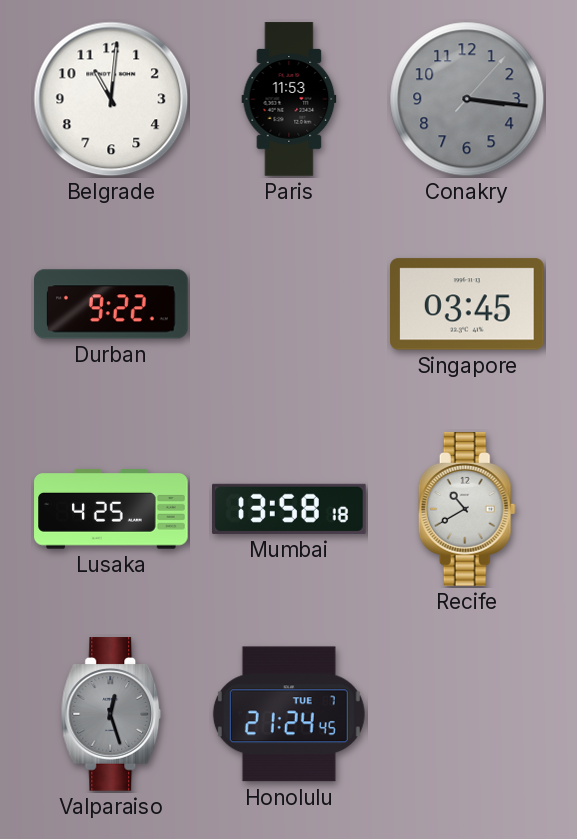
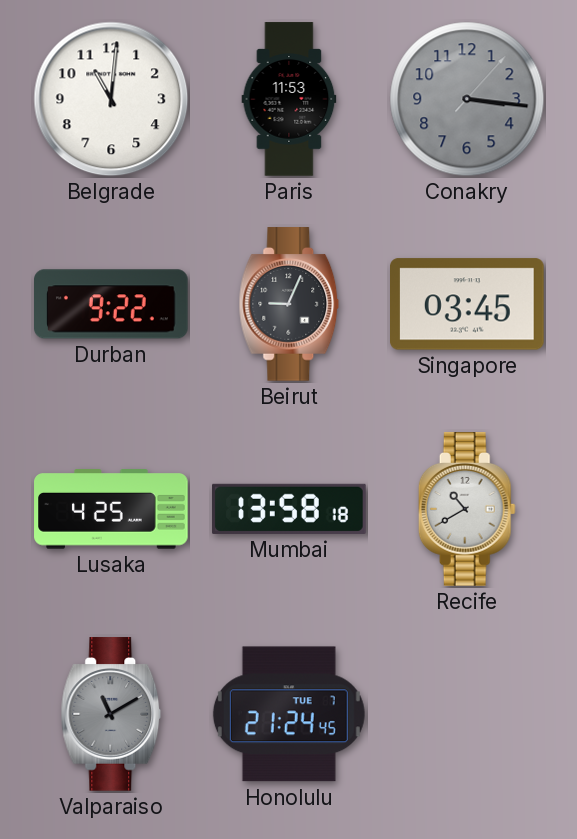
Beirut: none -> 9:04 (289, 304)
Valparaiso: 12:27 -> 11:10 (111, 714)
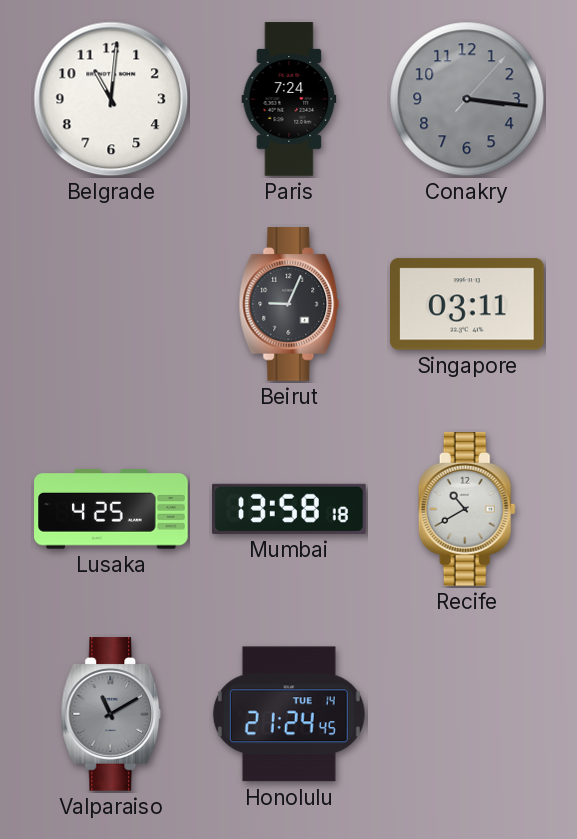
Paris: 11:53 -> 7:24 (289, 99)
Durban: 9:22 -> none (112, 304)
Singapore: 03:45 -> 03:11 (468, 304)
Honolulu date: TUE 7 -> TUE 14 (289, 714)
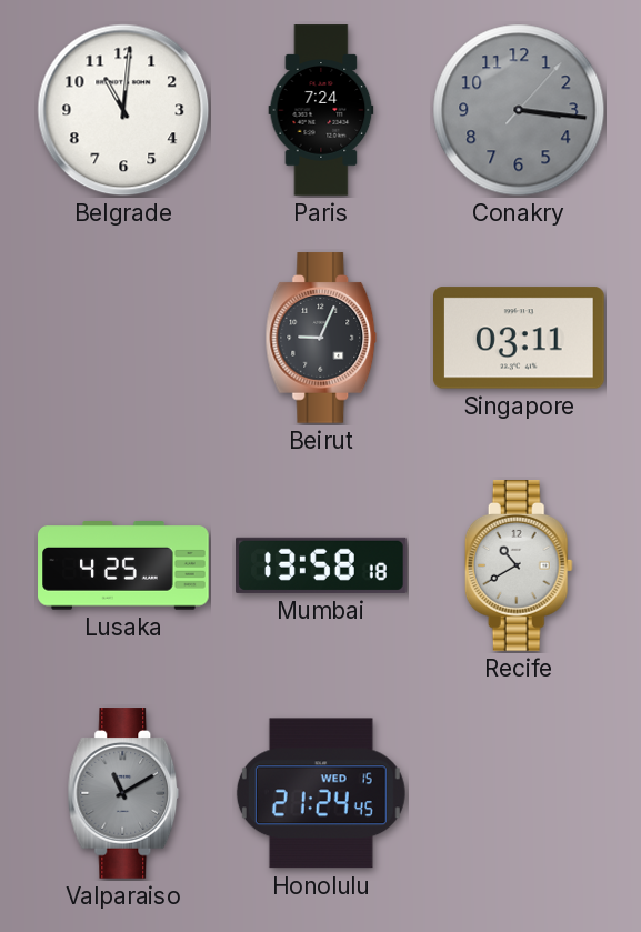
Honolulu date: TUE 14 -> WED 15 (321, 793)
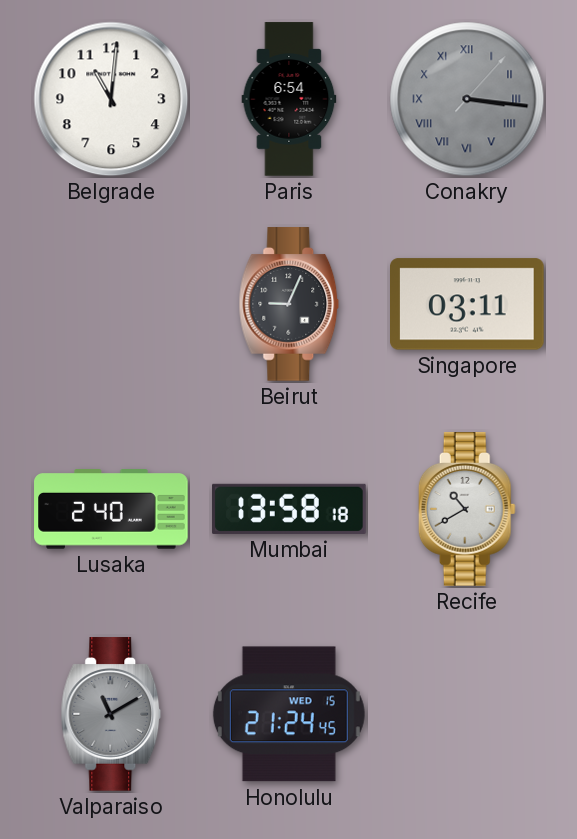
Paris: 7:24 -> 6:54 (289, 99)
Conakry numerals: Arabic -> Roman (467, 99)
Lusaka: 4:25 -> 2:40 (111, 509)
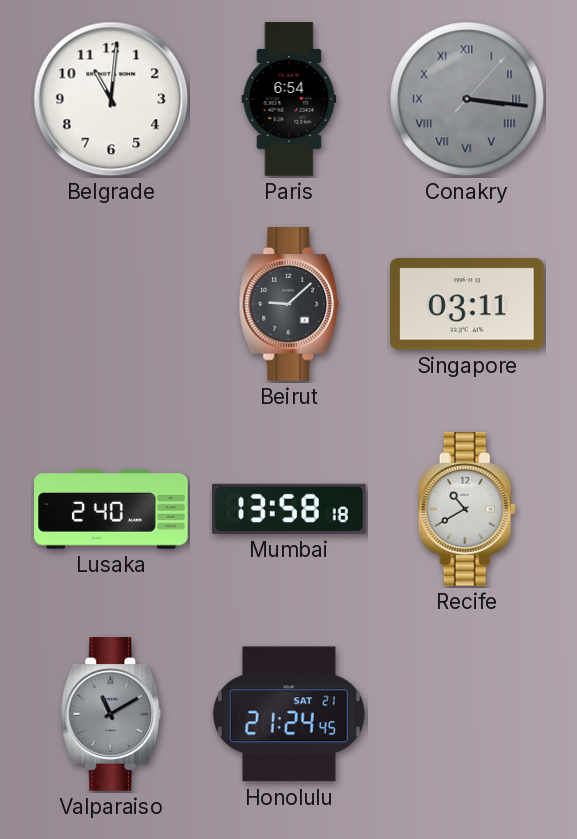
Beirut: 9:04 -> 9:08 (289, 304)
Honolulu date: WED 15 -> SAT 21 (289, 714)
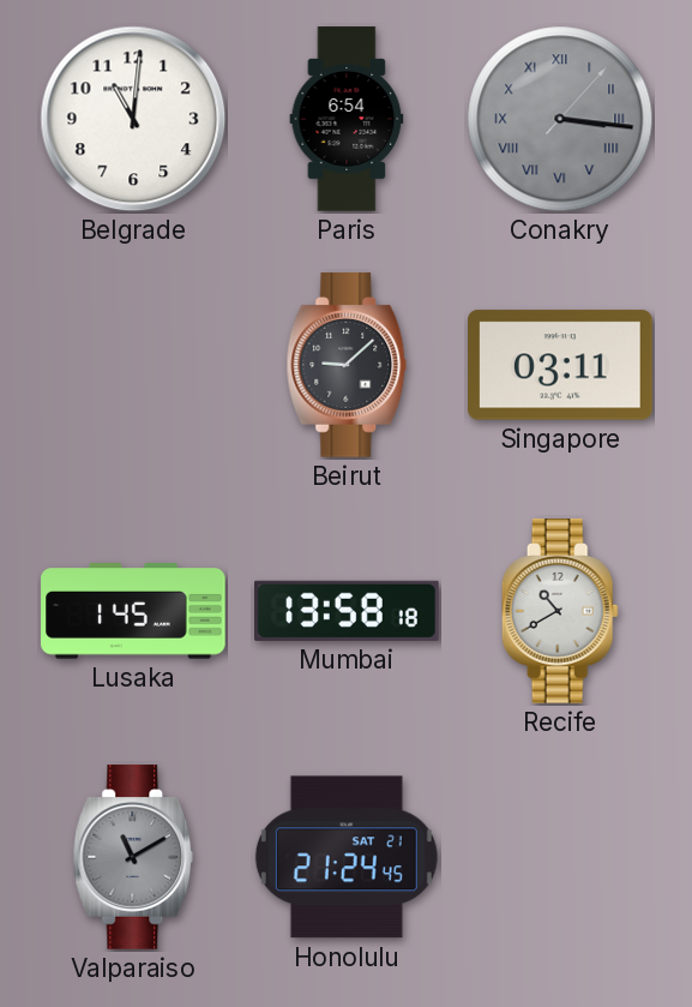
Lusaka: 2:40 -> 1:45 (133, 611)
